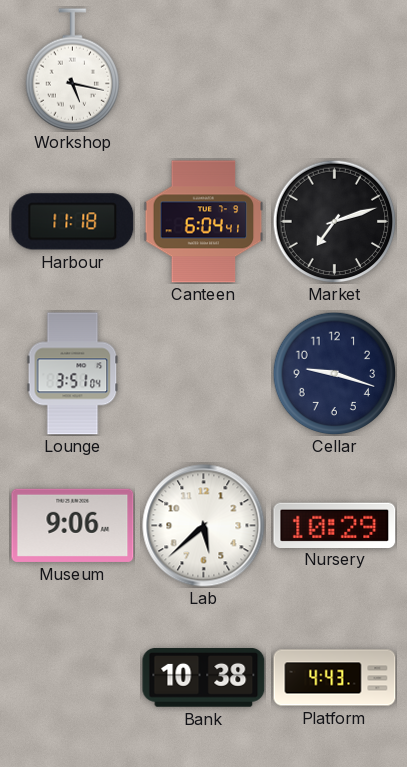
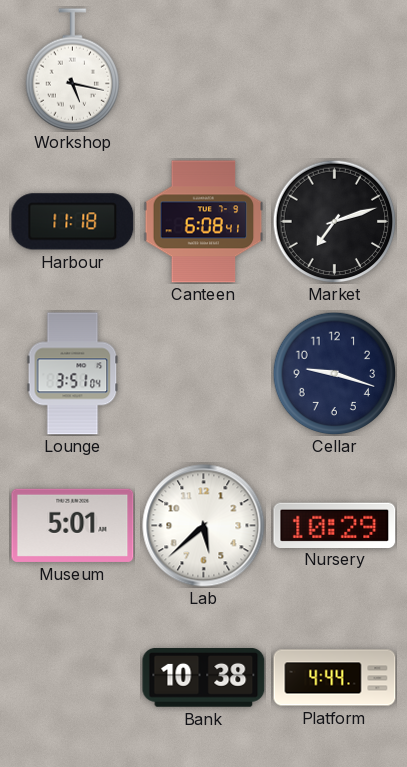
Canteen: 6:04 -> 6:08 (204, 222)
Museum: 9:06 -> 5:01 (73, 525)
Platform: 4:43 -> 4:44 (335, 678)
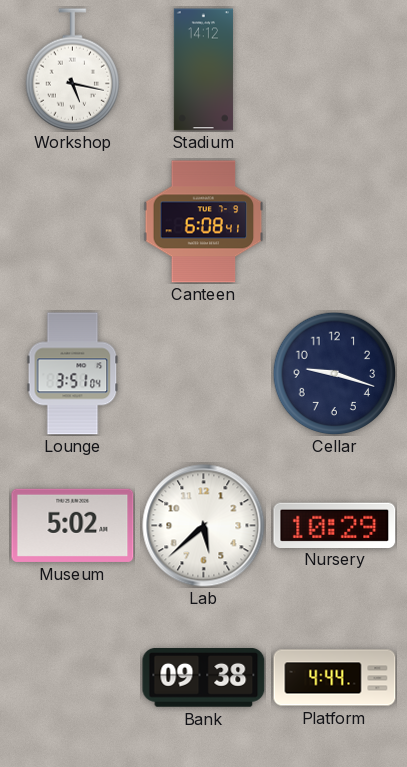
Stadium: none -> 14:12 (203, 70)
Harbour: 11:18 -> none (73, 222)
Market: 7:12 -> none (334, 221)
Museum: 5:01 -> 5:02 (73, 525)
Bank: 10:38 -> 09:38 (204, 678)
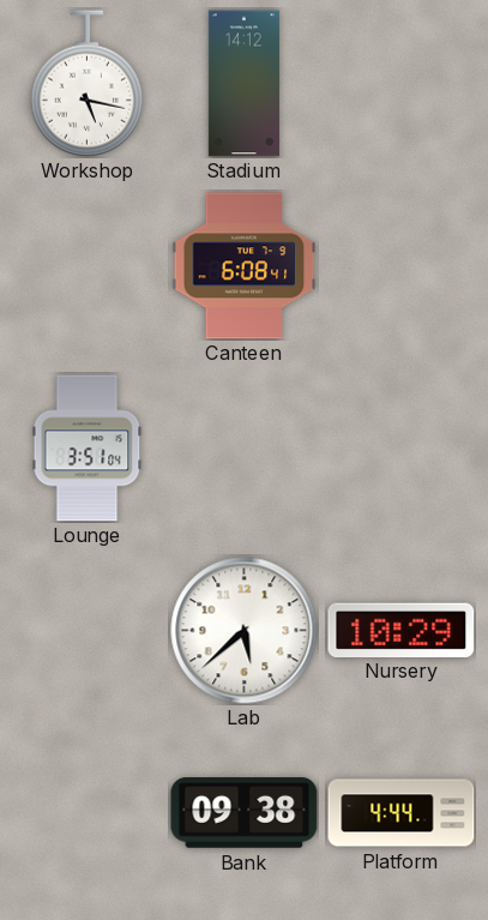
Cellar: 9:18 -> none (334, 373)
Museum: 5:02 -> none (73, 525)
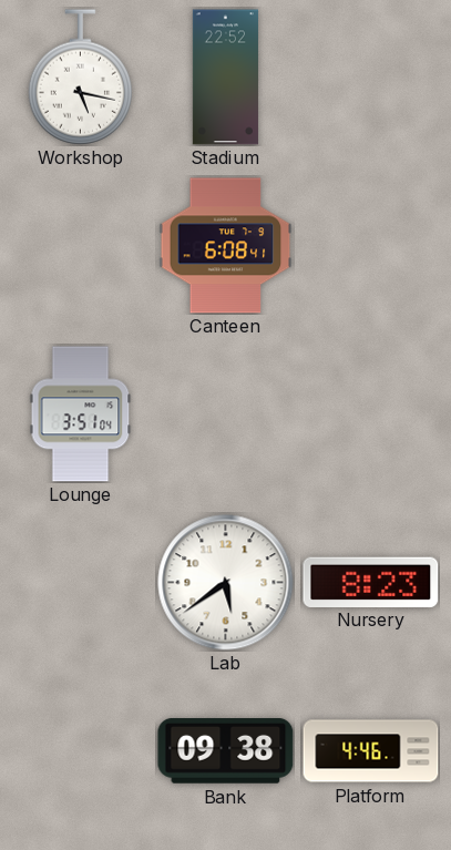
Stadium: 14:12 -> 22:52 (225, 78)
Lab: 5:38 -> 5:39 (226, 583)
Nursery: 10:29 -> 8:23 (371, 582)
Platform: 4:44 -> 4:46 (371, 751)
